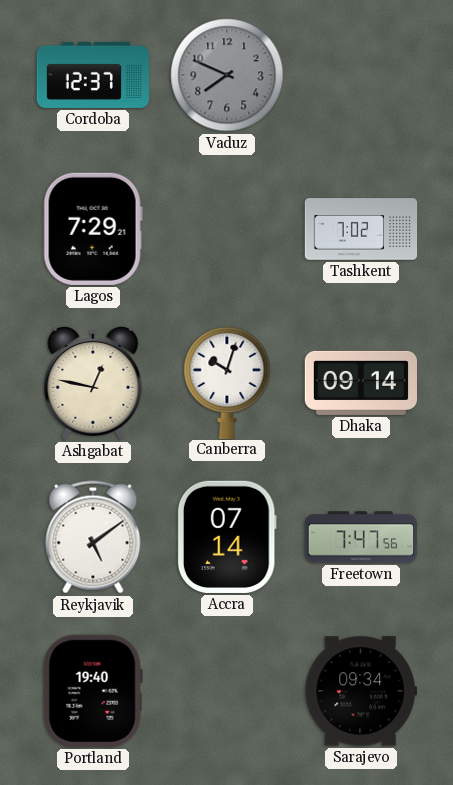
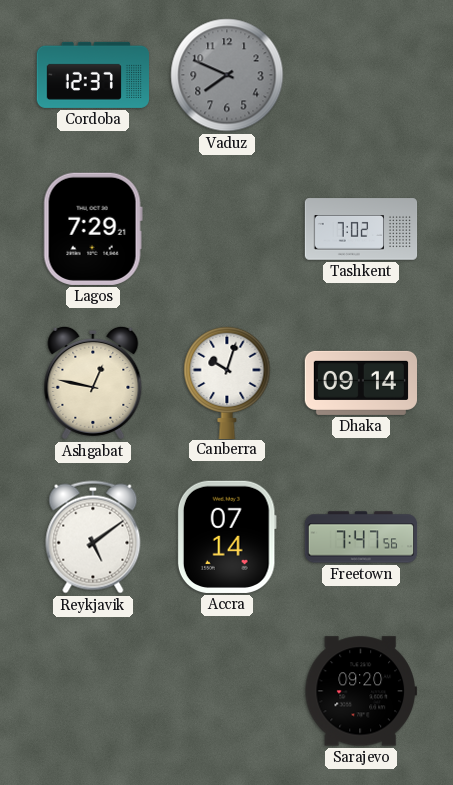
Portland: 19:40 -> none (93, 691)
Sarajevo: 09:34 -> 09:20 (361, 691)
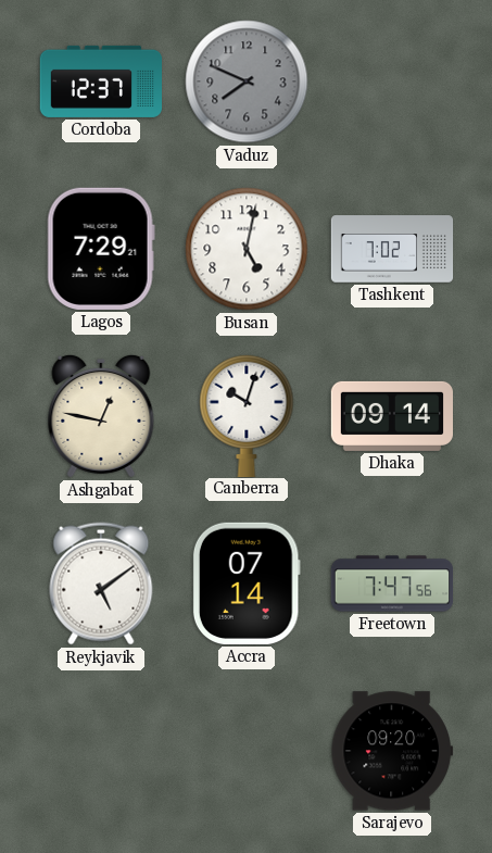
Busan: none -> 5:02 (247, 249)
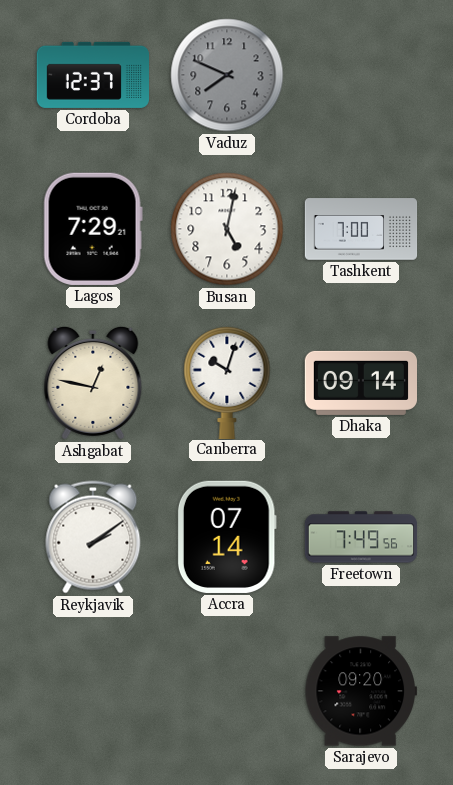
Tashkent: 7:02 -> 7:00 (361, 229)
Reykjavik: 5:09 -> 2:09 (93, 537)
Freetown: 7:47 -> 7:49 (361, 537)
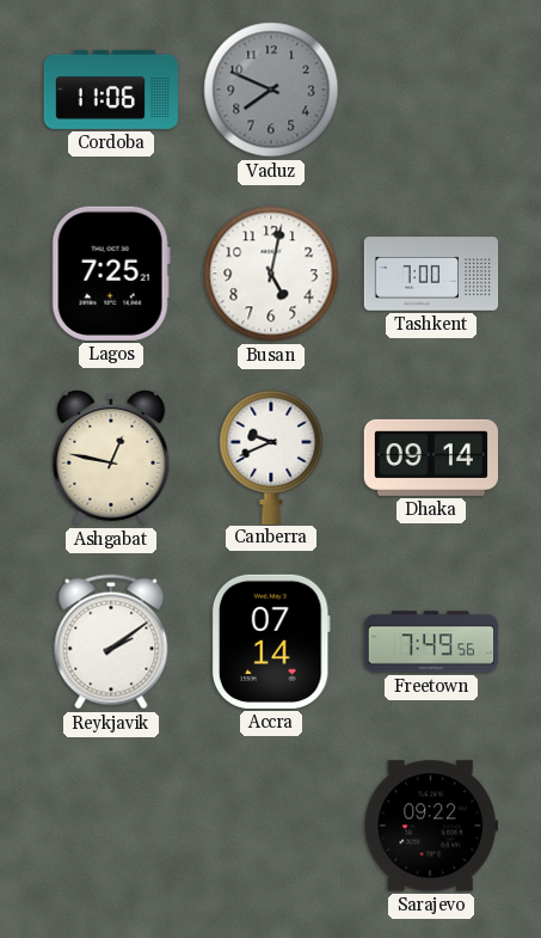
Cordoba: 12:37 -> 11:06 (110, 90)
Lagos: 7:29 -> 7:25 (111, 274)
Canberra: 10:03 -> 9:41 (271, 456)
Sarajevo: 09:20 -> 09:22 (431, 826)
